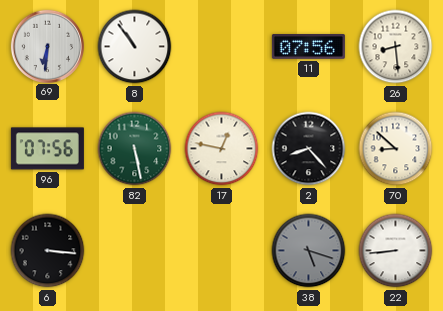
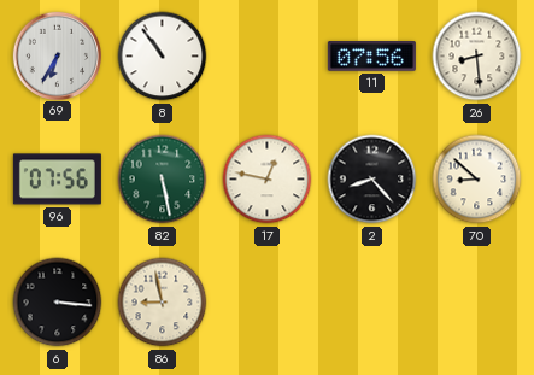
69: 6:31 -> 6:35 (57, 55)
86: none -> 8:58 (163, 303)
38: 5:18 -> none (309, 251)
22: 8:44 -> none (396, 251)
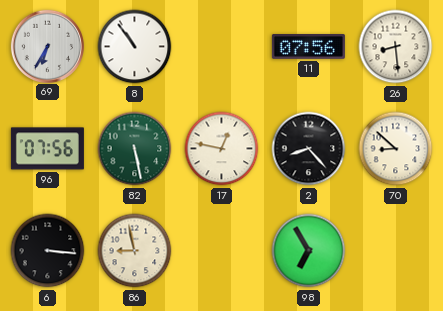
98: none -> 6:55 (309, 251)
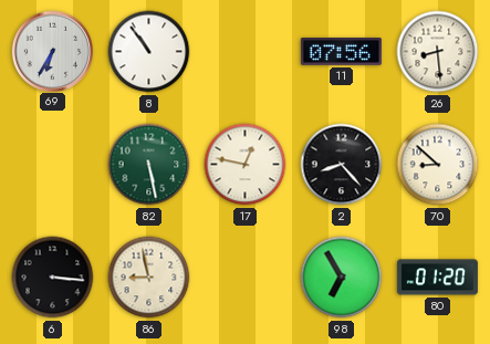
96: 07:56 -> none (47, 149)
80: none -> 01:20 (437, 278)
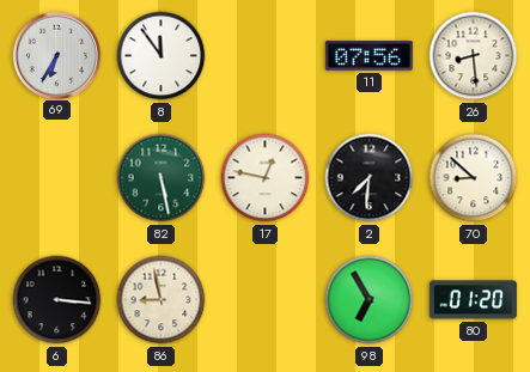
8: 10:54 -> 11:54 (162, 56)
2: 8:23 -> 7:31 (370, 178)
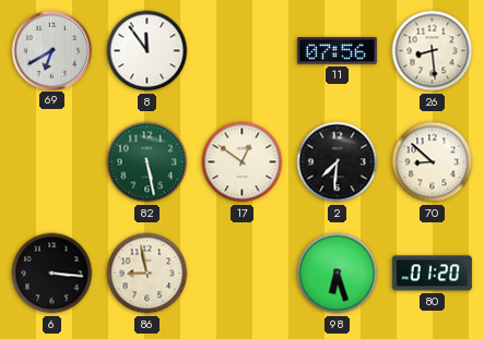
69: 6:35 -> 6:40 (51, 50)
17: 12:47 -> 12:51 (243, 162)
98: 6:55 -> 6:27 (338, 274)
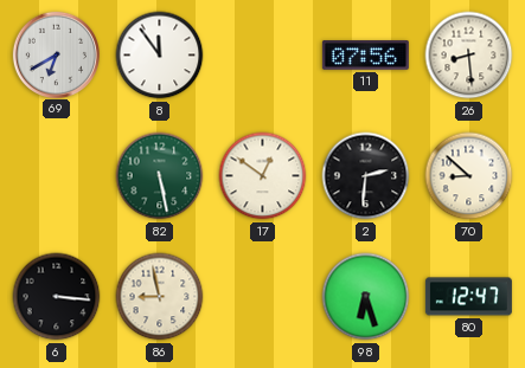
2: 7:31 -> 2:31 (366, 176)
80: 01:20 -> 12:47 (468, 297)
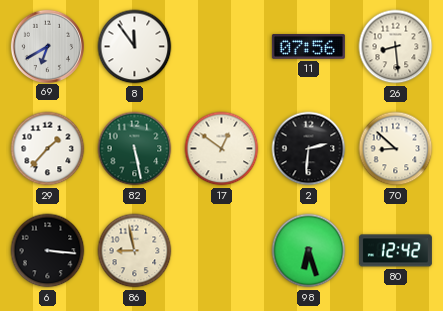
29: none -> 1:37 (48, 149)
80: 12:47 -> 12:42 (395, 251)
